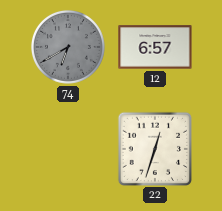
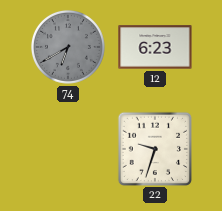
12: 6:57 -> 6:23 (155, 47)
22: 12:33 -> 9:33 (154, 148)
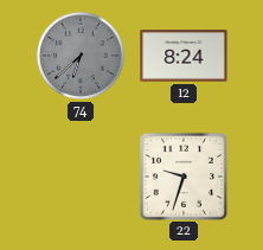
74: 6:40 -> 6:38 (81, 56)
12: 6:23 -> 8:24 (184, 56)
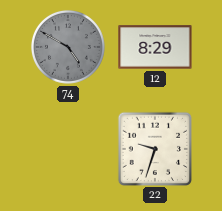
74: 6:38 -> 4:50 (68, 47)
12: 8:24 -> 8:29 (155, 47)
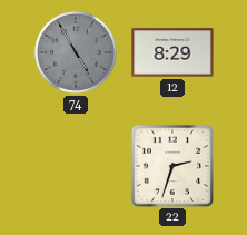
74: 4:50 -> 4:55 (76, 52)
22: 9:33 -> 2:33 (171, 165)
